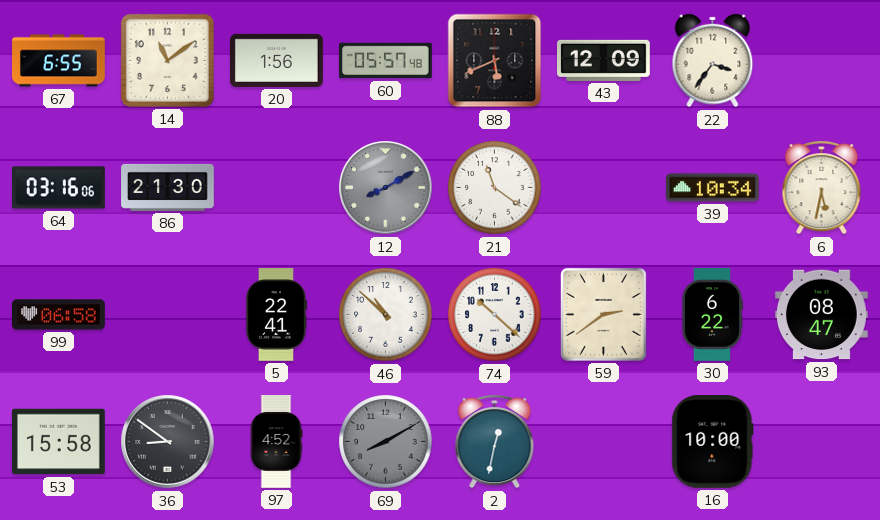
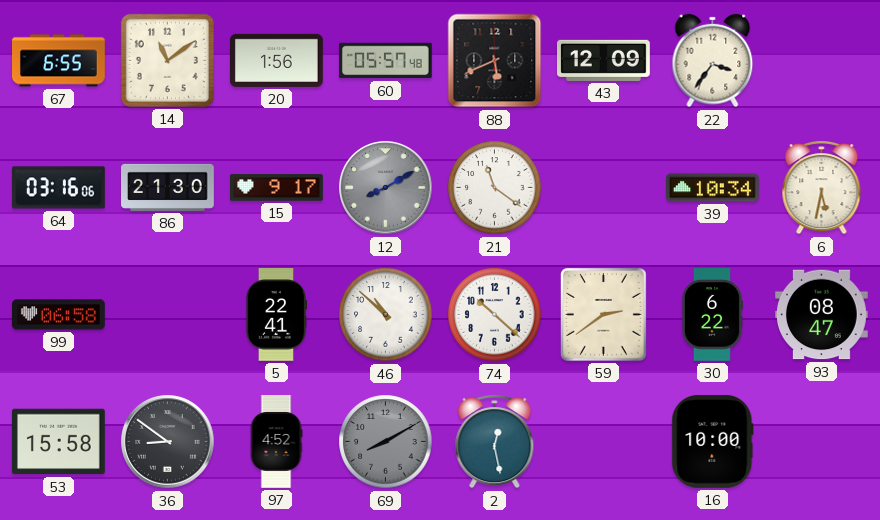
15: none -> 9:17 (277, 188)
2: 12:32 -> 12:28 (495, 442)
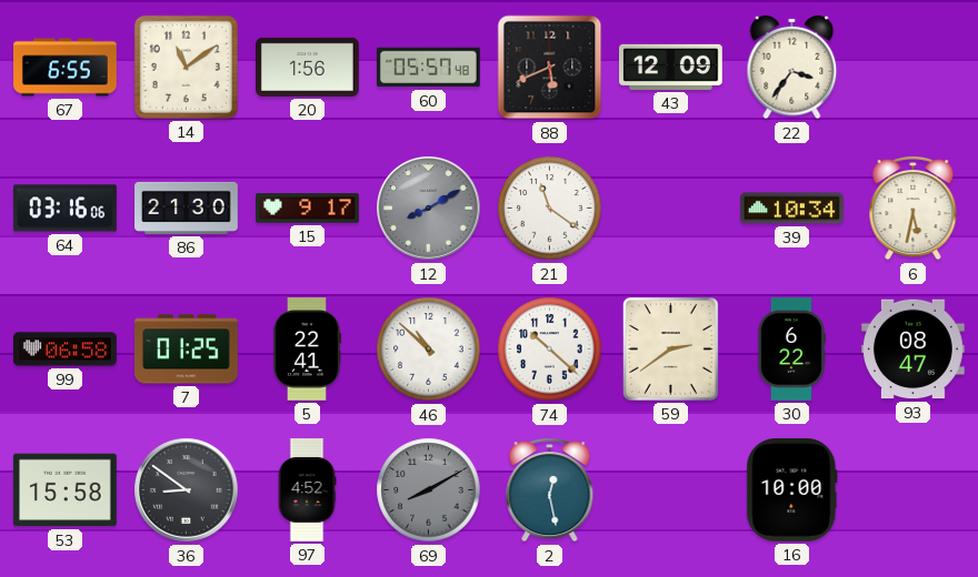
7: none -> 01:25 (187, 350)
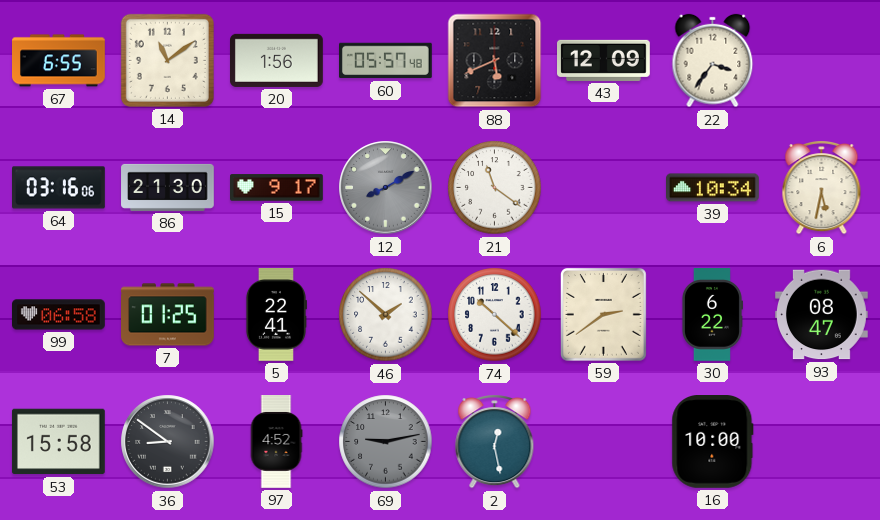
46: 10:52 -> 1:52 (386, 315)
69: 8:10 -> 9:13 (386, 442)
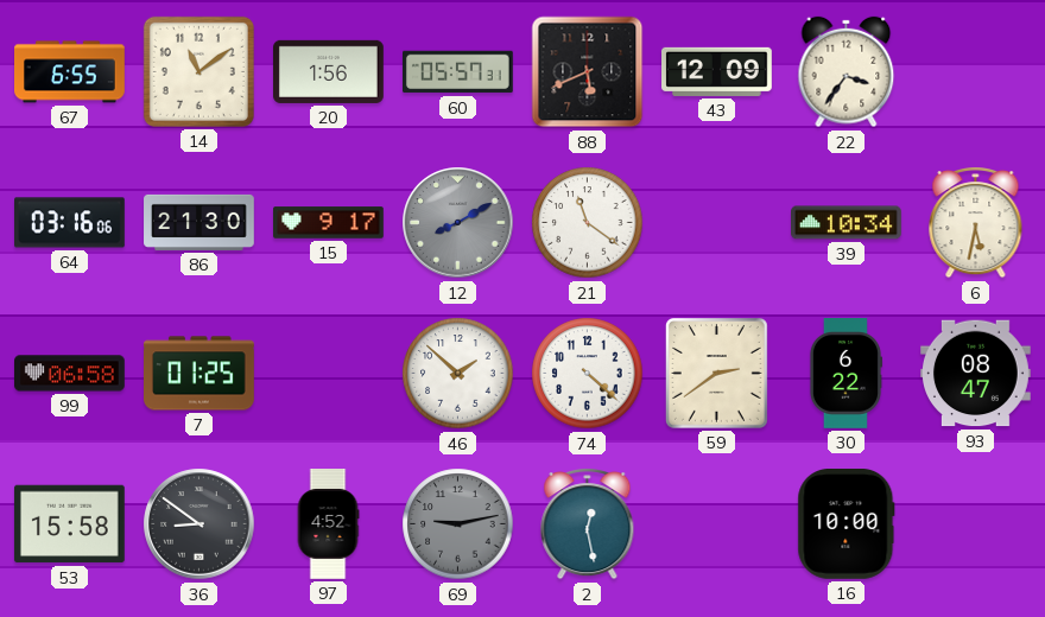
60: 05:57:48 -> 05:57:31 (458, 72)
5: 22:41 -> none (276, 315)
74: 10:22 -> 4:22 (588, 374)
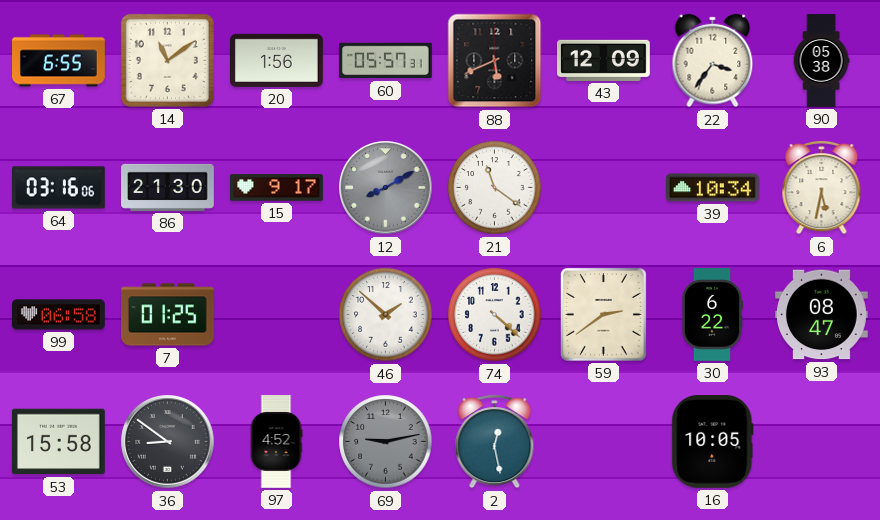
90: none -> 05:38 (821, 61)
16: 10:00 -> 10:05 (713, 442)
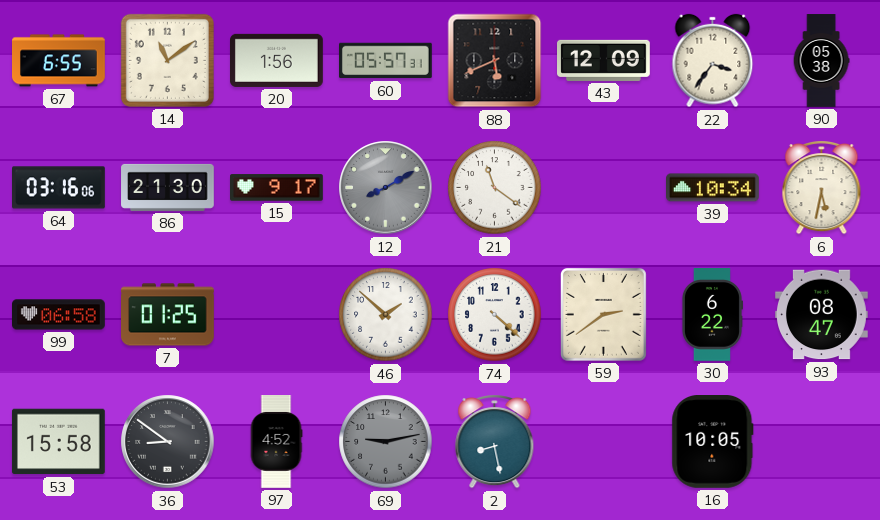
2: 12:28 -> 8:28 (495, 442)
